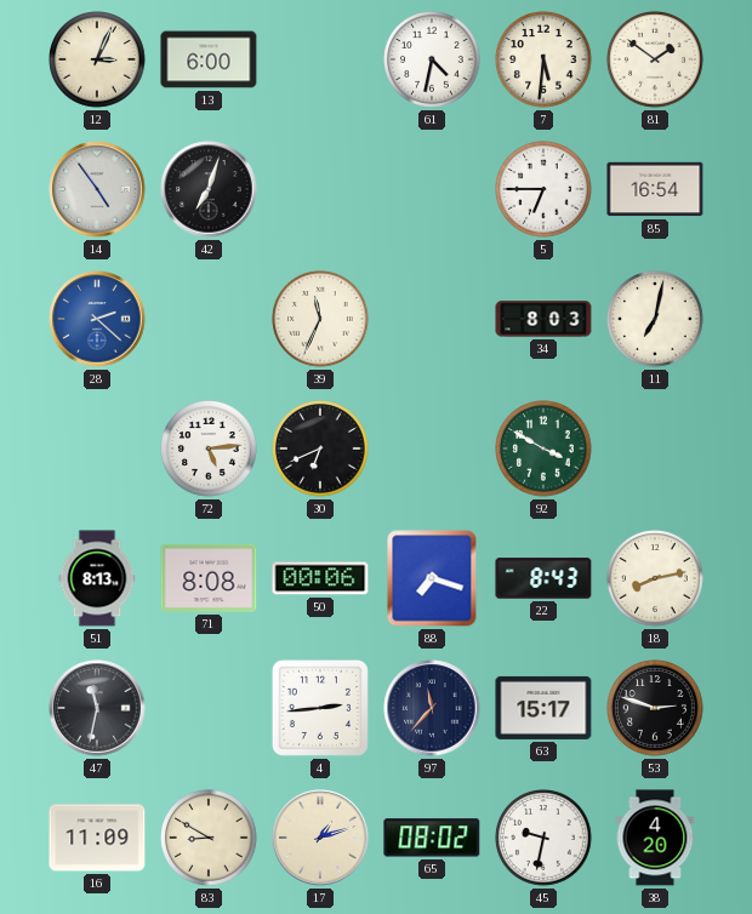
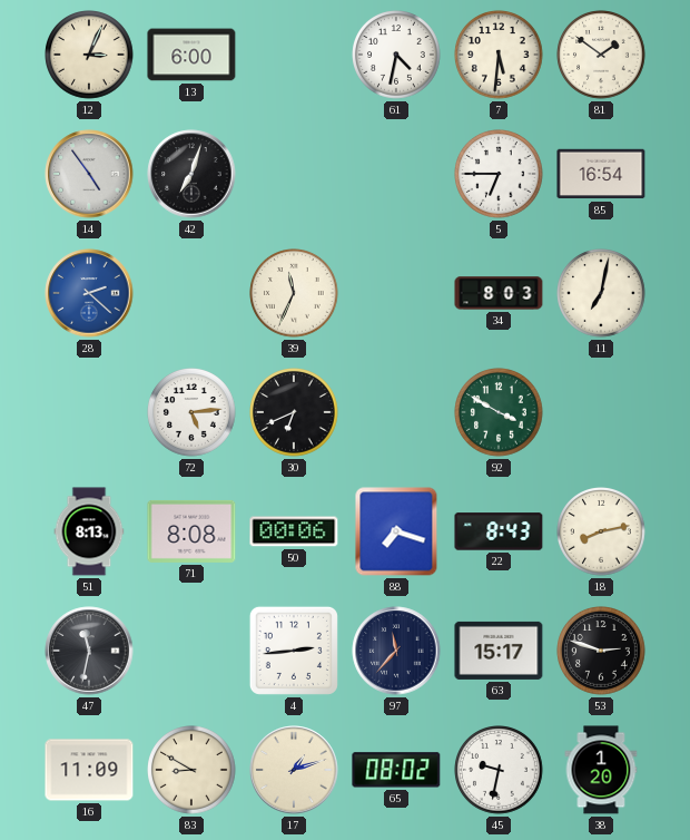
38: 4:20 -> 1:20 (601, 770)
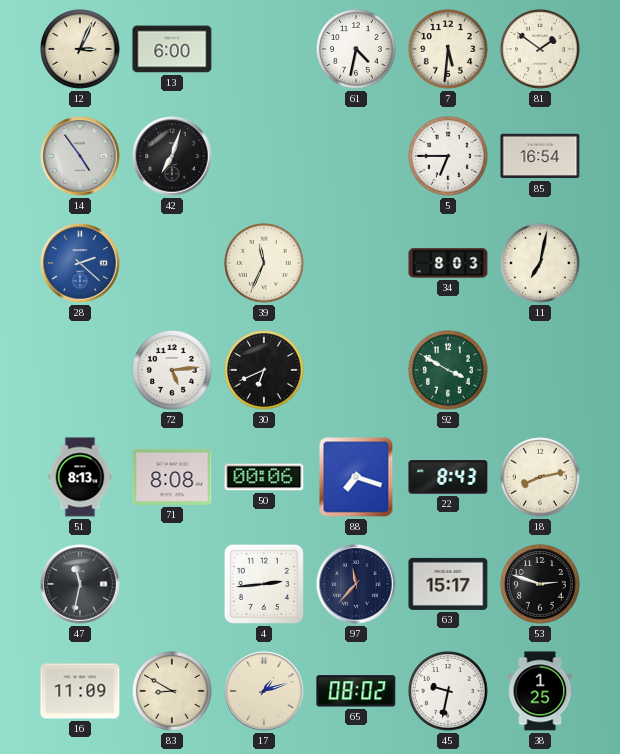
38: 1:20 -> 1:25 (540, 691)
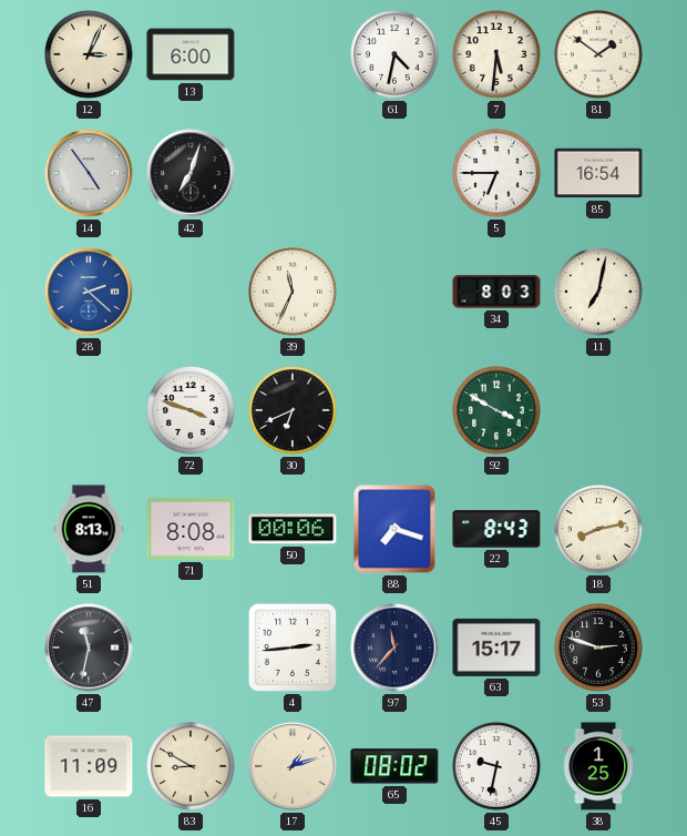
72: 5:14 -> 3:48 (191, 410)
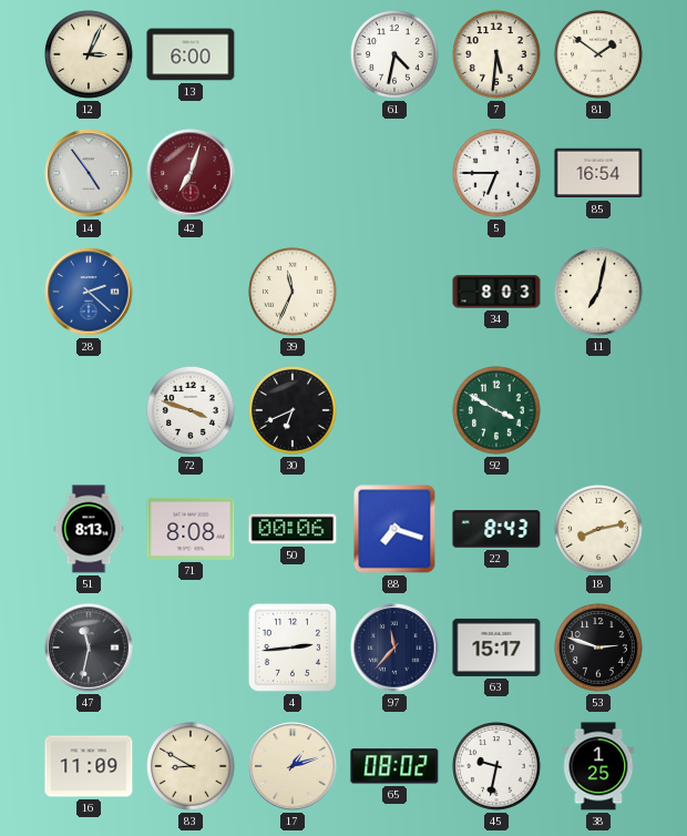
42 dial: black -> burgundy (191, 173)
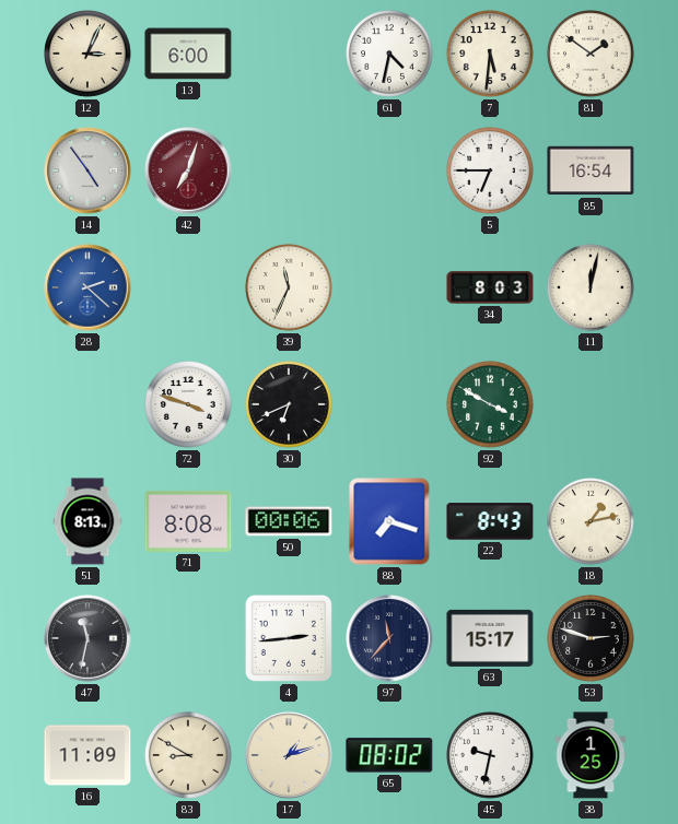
11: 7:02 -> 12:02 (591, 287)
18: 8:13 -> 1:13 (591, 521)
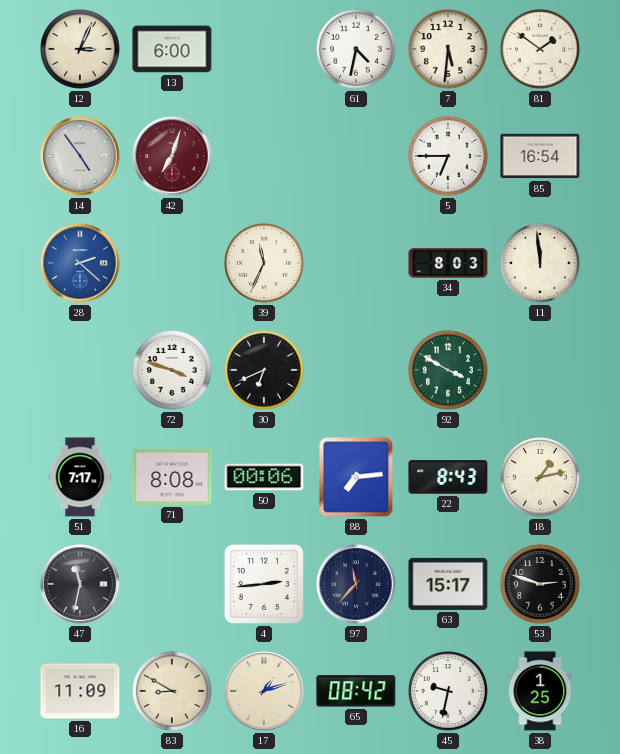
11: 12:02 -> 11:59 (540, 263)
51: 8:13 -> 7:17 (80, 477)
88: 7:18 -> 7:14 (356, 477)
65: 08:02 -> 08:42 (356, 691)
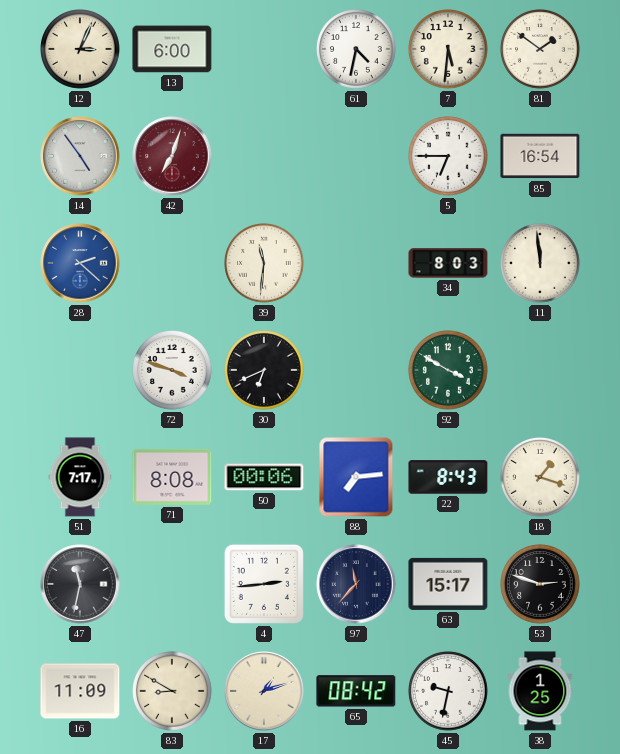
39: 11:34 -> 11:31 (264, 263)
18: 1:13 -> 1:18 (540, 477)
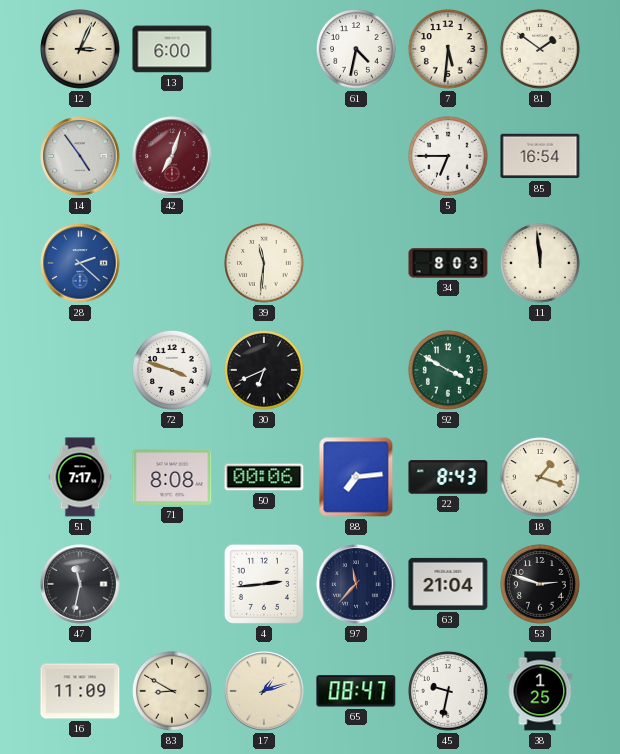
63: 15:17 -> 21:04 (448, 584)
65: 08:42 -> 08:47 (356, 691)
